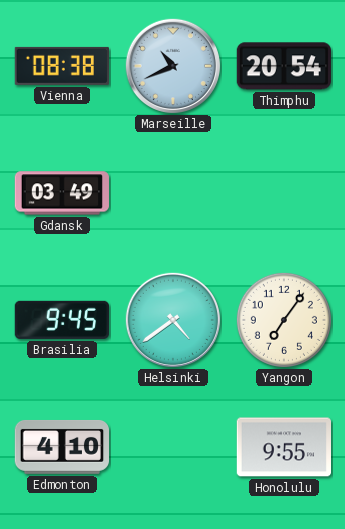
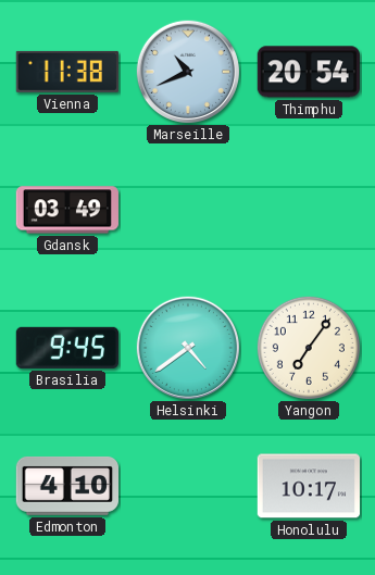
Vienna: 08:38 -> 11:38 (67, 72)
Honolulu: 9:55 -> 10:17 (308, 486)
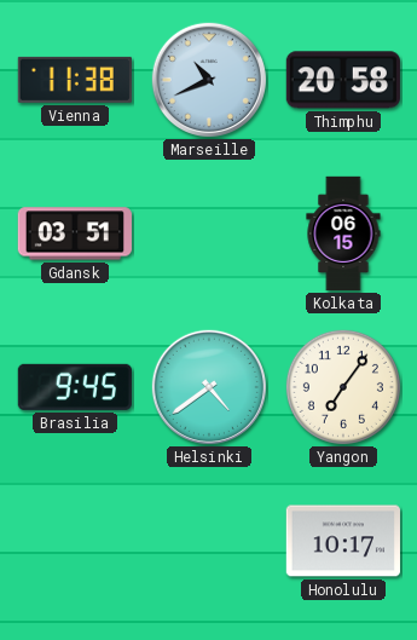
Thimphu: 20:54 -> 20:58 (343, 80)
Gdansk: 03:49 -> 03:51 (75, 233)
Kolkata: none -> 06:15 (343, 233)
Edmonton: 4:10 -> none (66, 486)
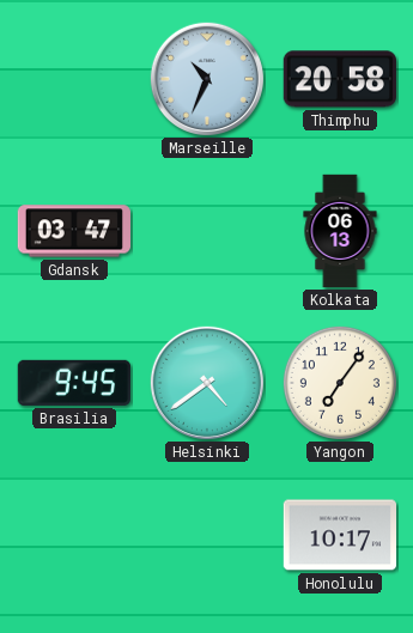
Vienna: 11:38 -> none (75, 80)
Marseille: 10:41 -> 10:34 (206, 78)
Gdansk: 03:51 -> 03:47 (74, 231)
Kolkata: 06:15 -> 06:13 (340, 231)
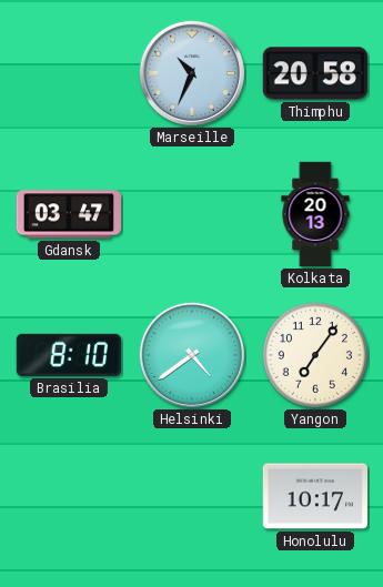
Kolkata: 06:13 -> 20:13 (315, 214)
Brasilia: 9:45 -> 8:10 (69, 355)
